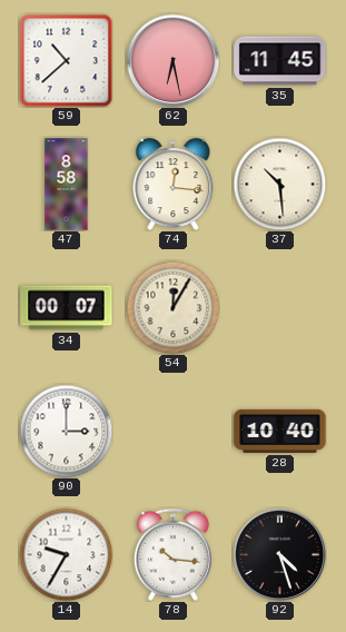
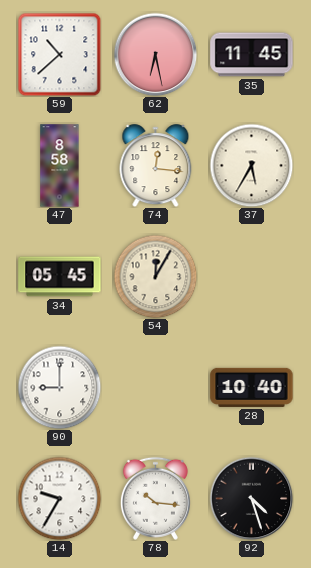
37: 10:29 -> 5:35 (251, 165)
34: 00:07 -> 05:45 (60, 277)
90: 3:00 -> 9:00 (59, 387)
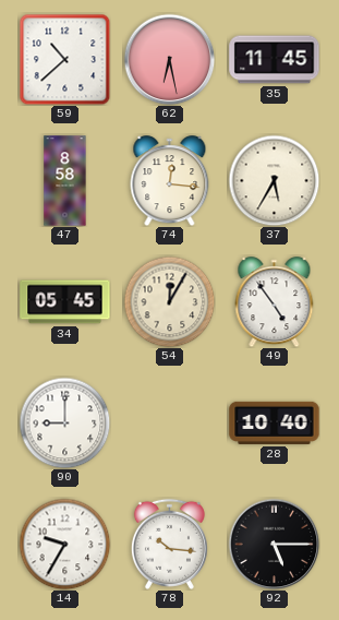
49: none -> 4:54 (275, 302)
92: 4:27 -> 5:15 (274, 544)
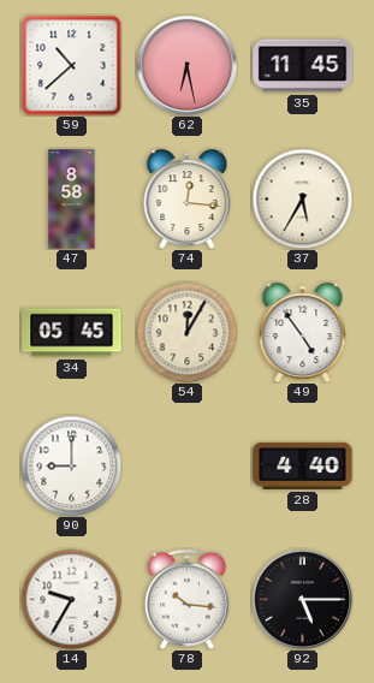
28: 10:40 -> 4:40 (303, 465)
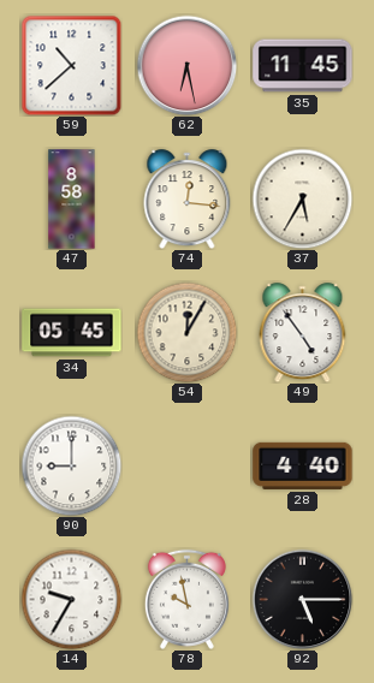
78: 10:16 -> 9:58 (186, 599)
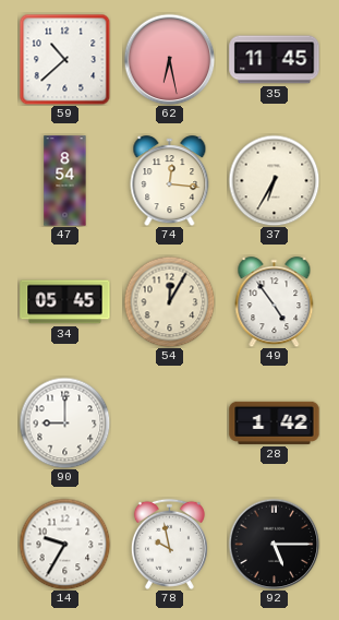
47: 8:58 -> 8:54 (65, 181)
37: 5:35 -> 6:35 (274, 180)
28: 4:40 -> 1:42 (275, 422)
